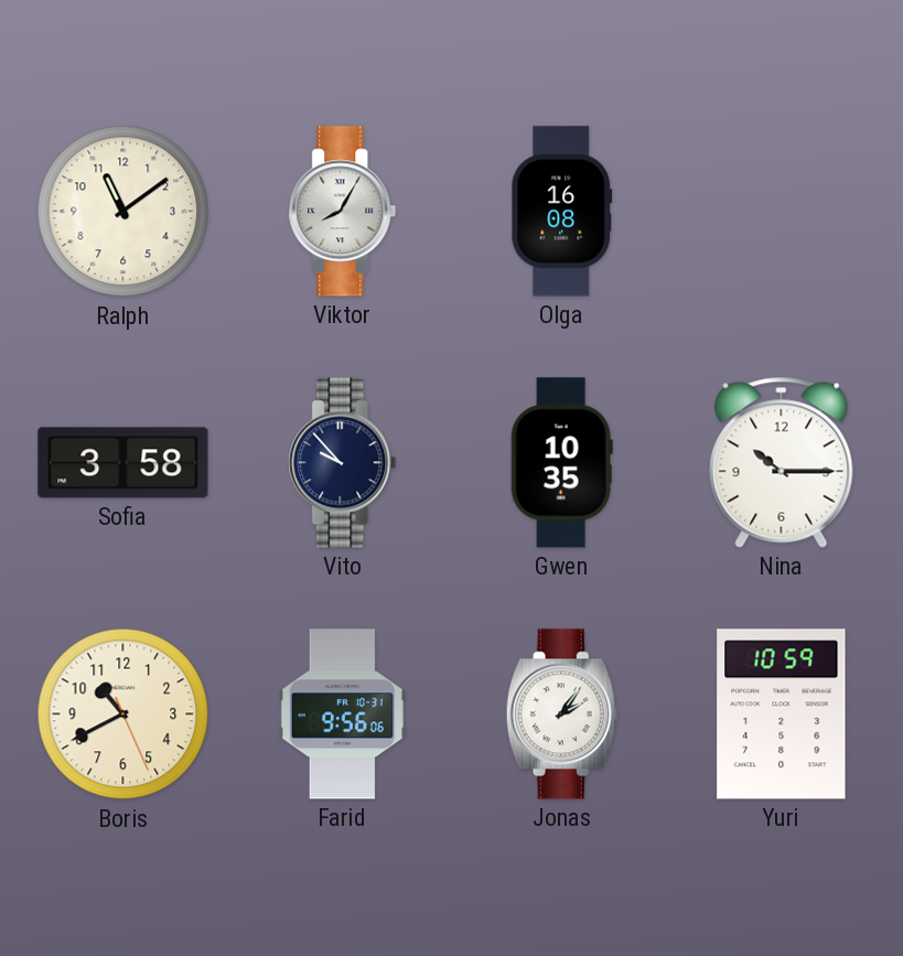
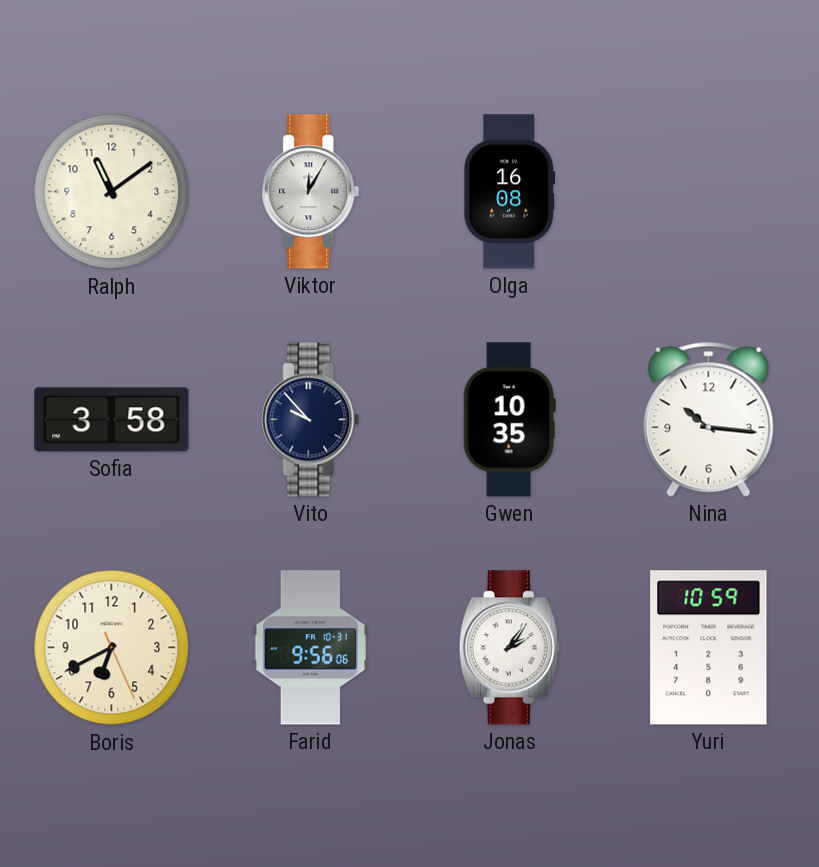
Viktor: 8:05 -> 12:05 (311, 192)
Nina: 10:15 -> 10:16 (709, 419)
Boris: 10:40 -> 6:40 (112, 648)
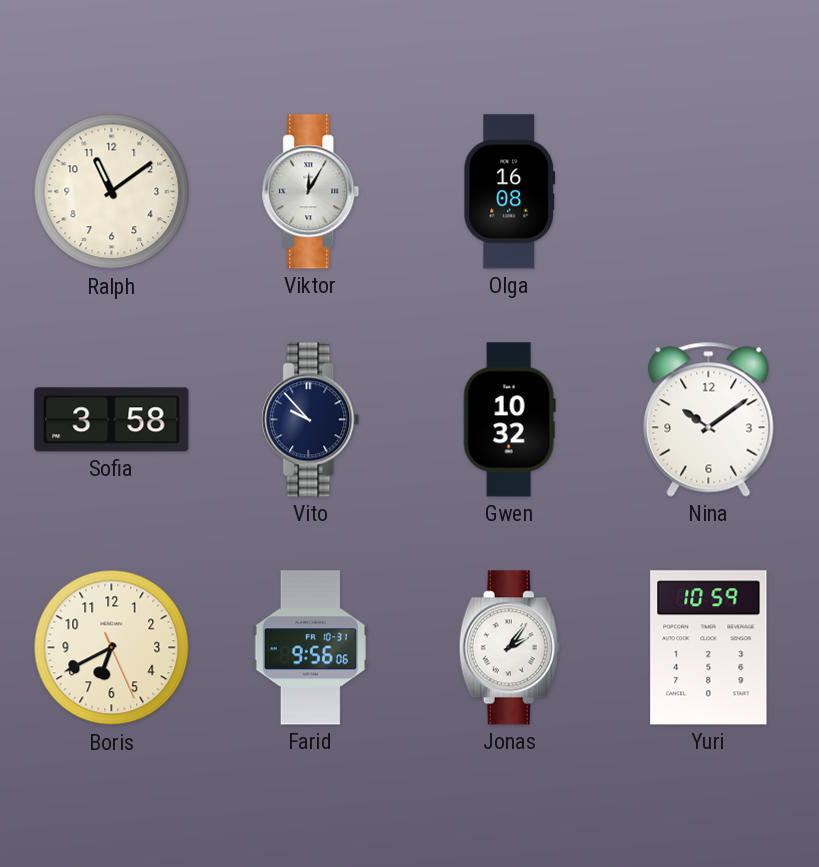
Gwen: 10:35 -> 10:32 (509, 420)
Nina: 10:16 -> 10:09 (709, 419)
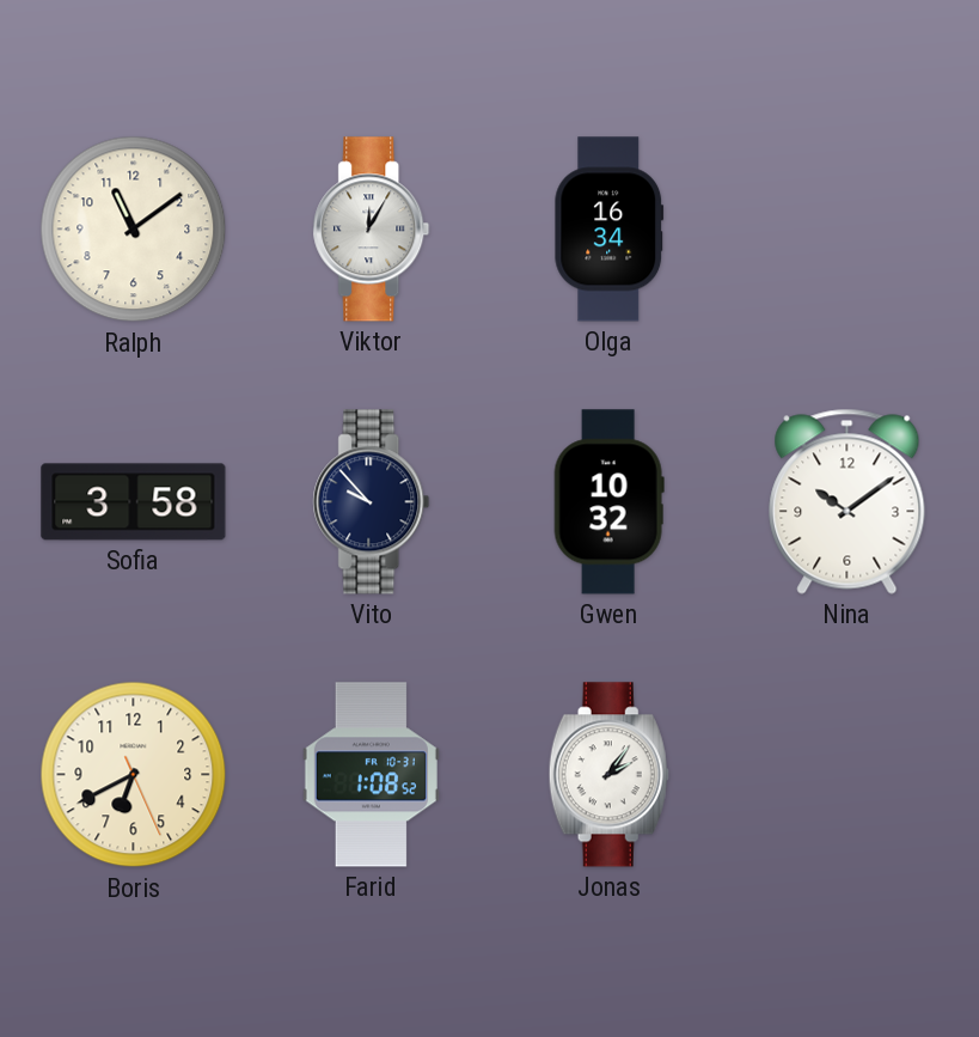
Olga: 16:08 -> 16:34 (610, 230)
Farid: 9:56 -> 1:08 (371, 775)
Yuri: 10:59 -> none (709, 648)
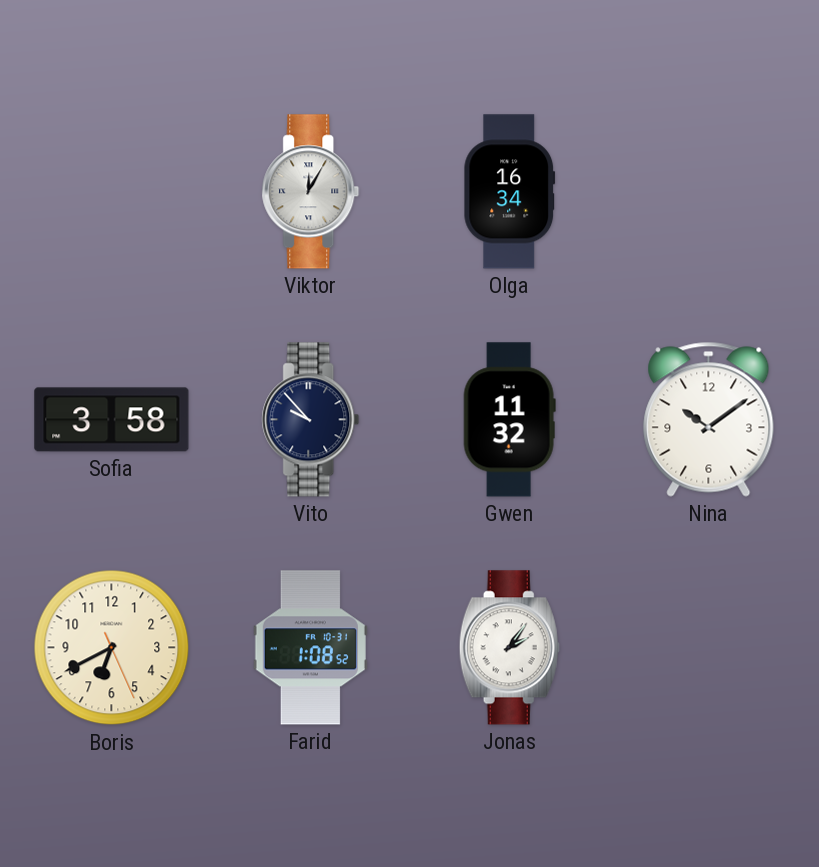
Ralph: 11:09 -> none (134, 230)
Gwen: 10:32 -> 11:32 (509, 420)
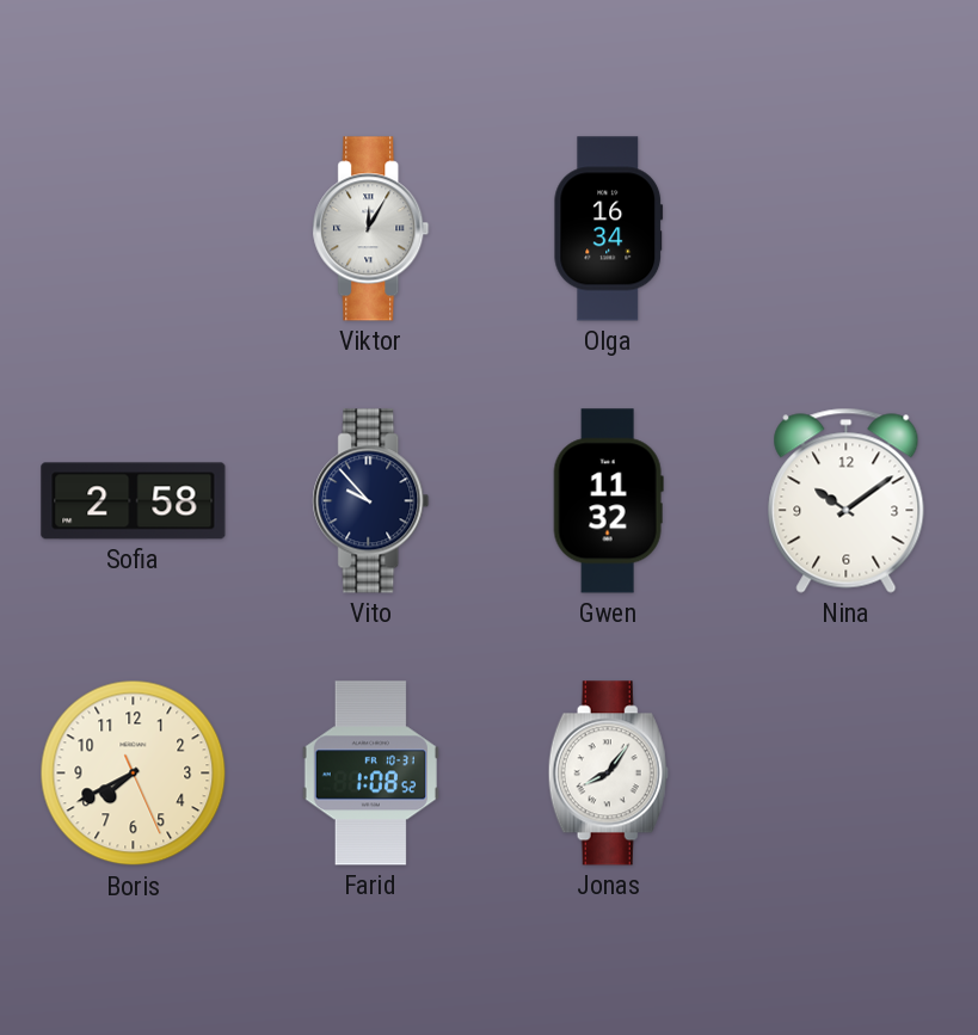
Sofia: 3:58 -> 2:58 (134, 501)
Boris: 6:40 -> 7:40 (134, 774)
Jonas: 2:06 -> 8:06 (608, 774)
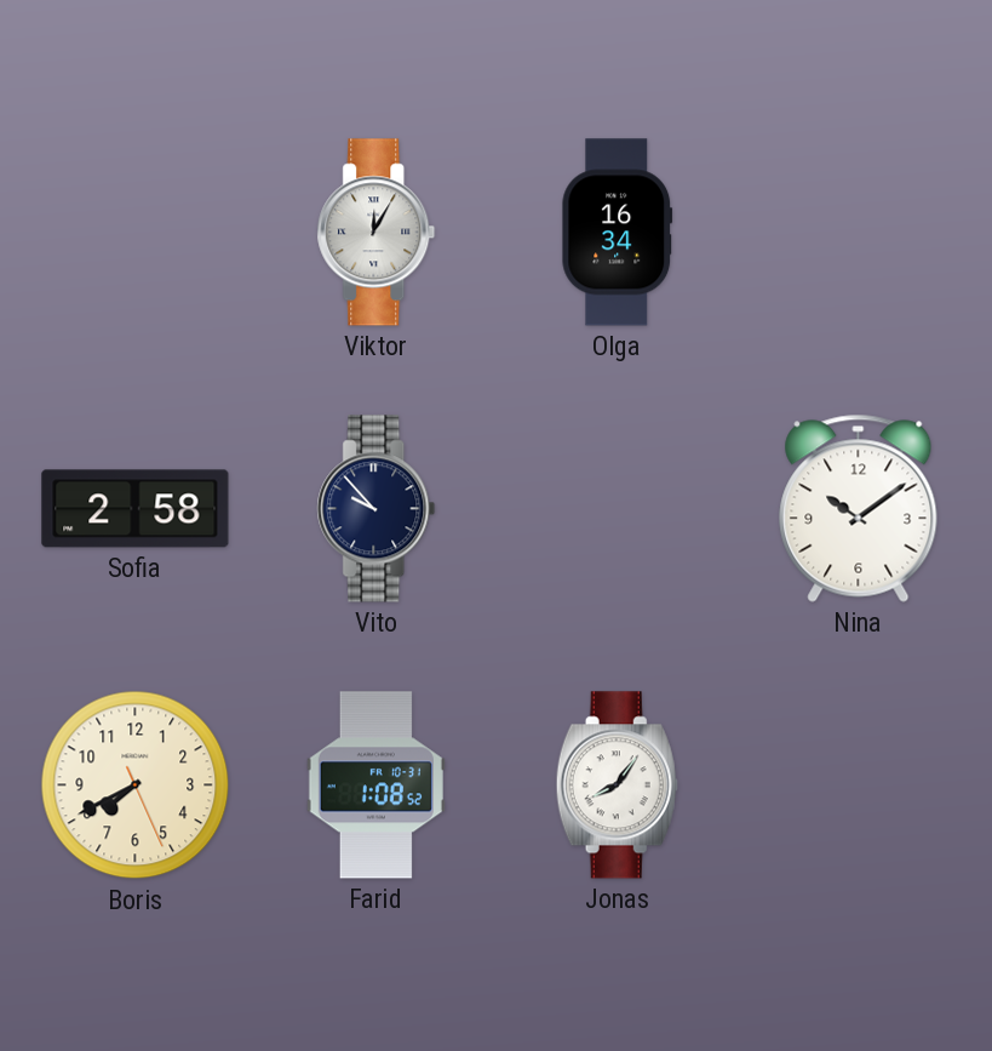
Gwen: 11:32 -> none (608, 501)
